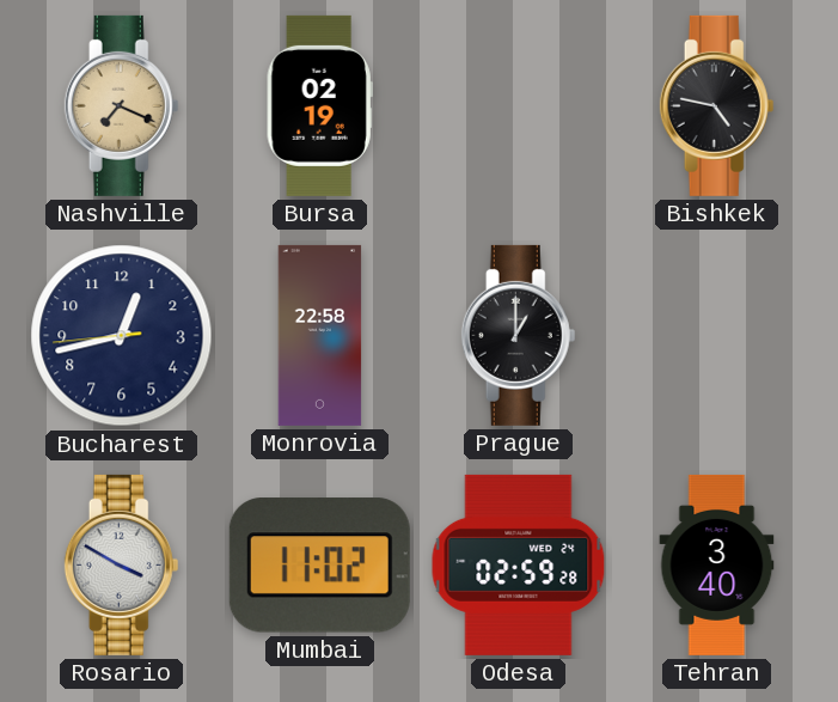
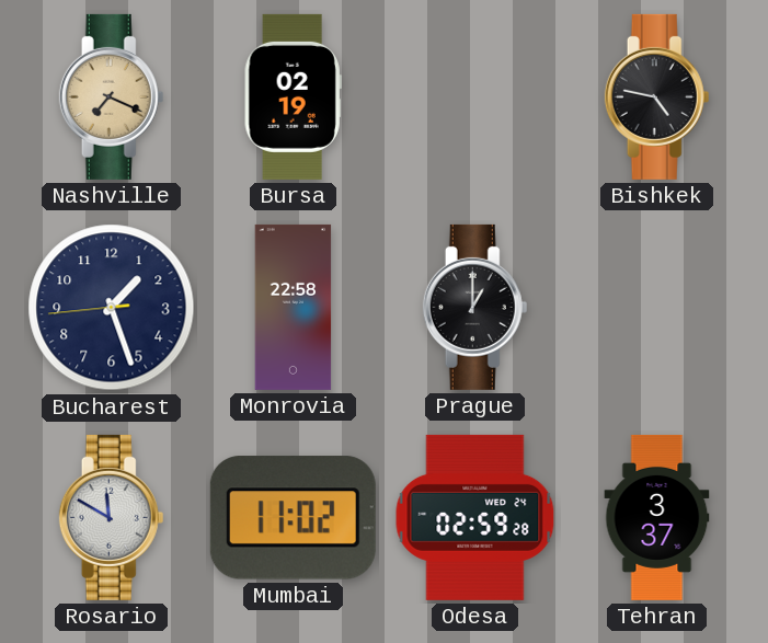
Bucharest: 12:42 -> 1:26 (112, 308)
Rosario: 3:50 -> 11:50 (112, 517)
Tehran: 3:40 -> 3:37 (657, 517)
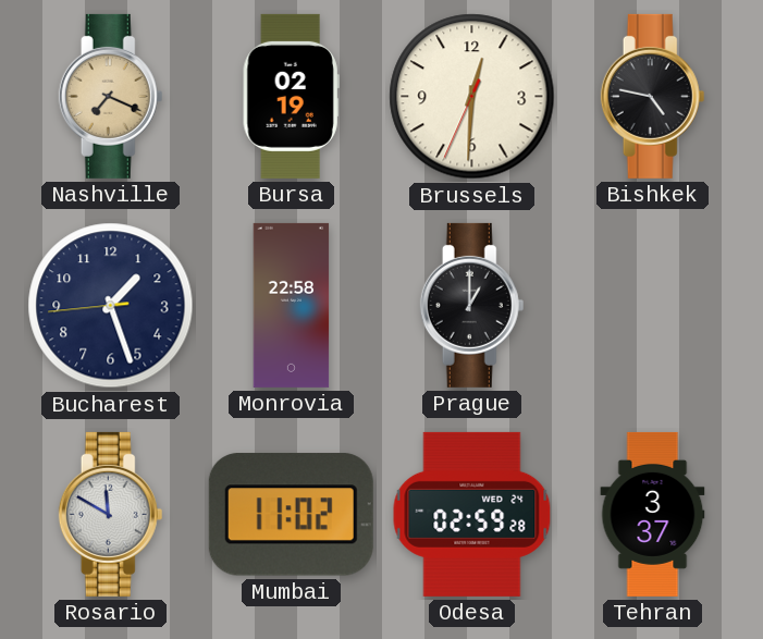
Brussels: none -> 12:30 (472, 97)
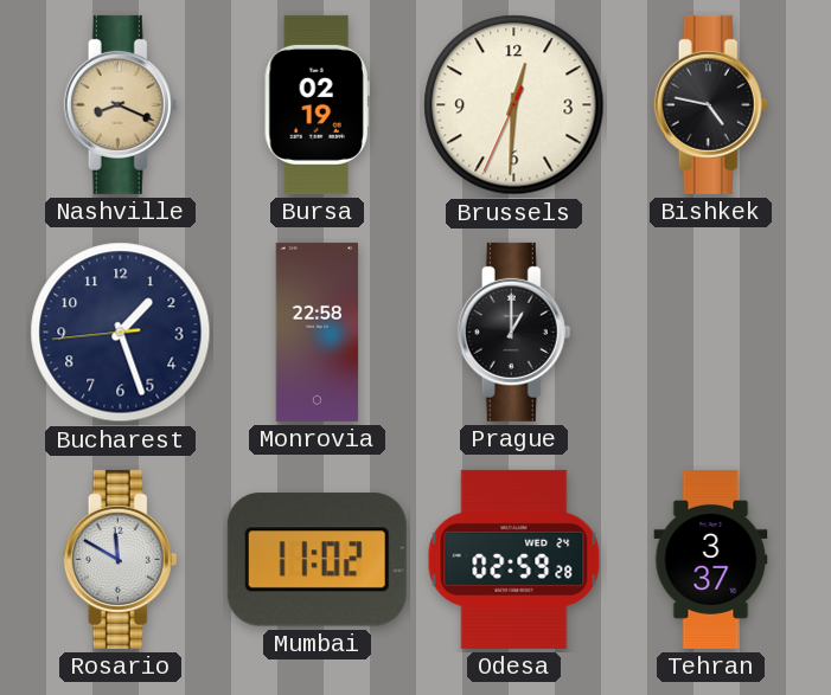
Nashville: 7:19 -> 8:19 (121, 104)
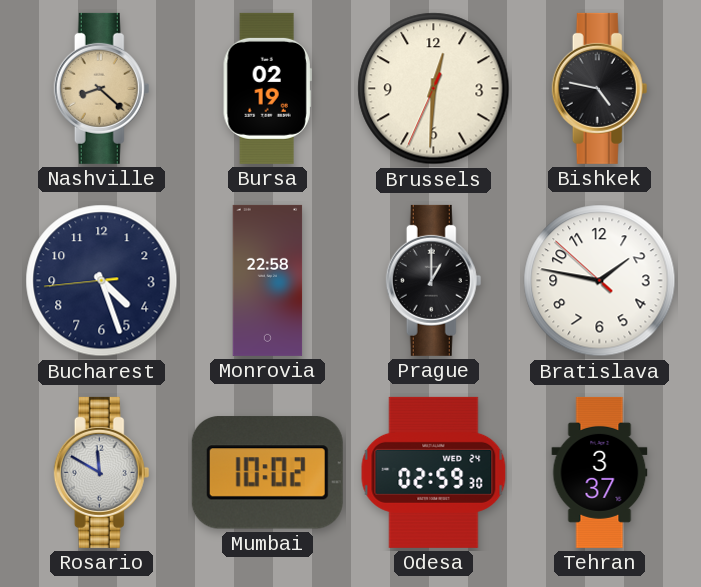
Nashville: 8:19 -> 8:22 (102, 88)
Bucharest: 1:26 -> 4:26 (102, 281)
Bratislava: none -> 1:46 (600, 281)
Mumbai: 11:02 -> 10:02 (267, 473)
Odesa: 02:59:28 -> 02:59:30 (434, 472)
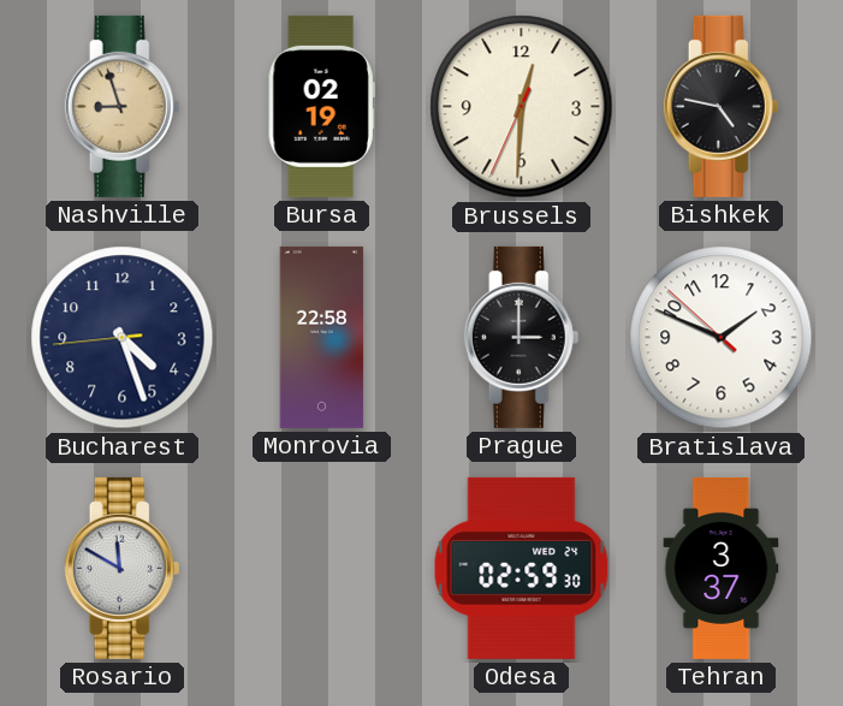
Nashville: 8:22 -> 8:57 (123, 106)
Prague: 1:00 -> 3:00 (522, 337)
Bratislava: 1:46 -> 1:48 (722, 338)
Mumbai: 10:02 -> none (267, 473)
